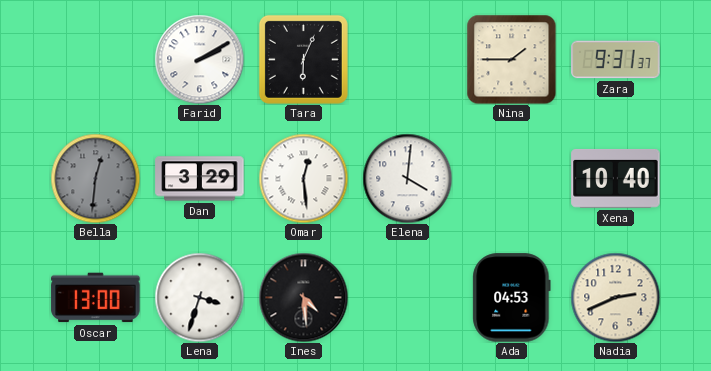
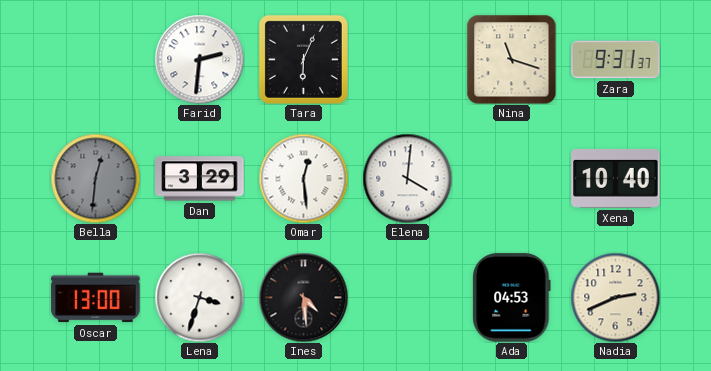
Farid: 2:10 -> 2:31 (199, 59)
Nina: 1:45 -> 11:18 (511, 59)
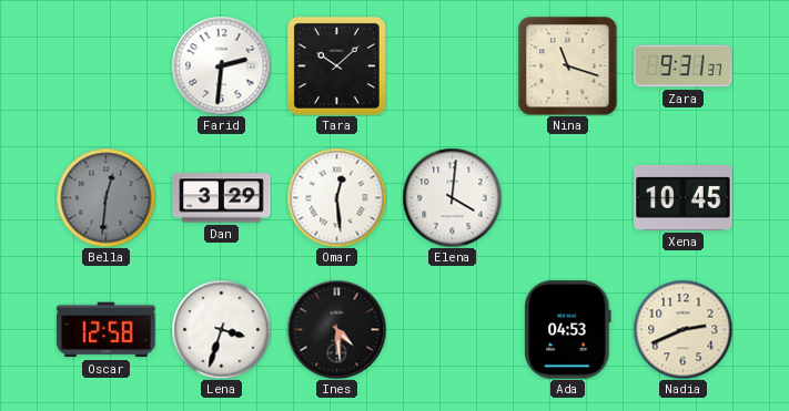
Tara: 6:04 -> 10:08 (336, 65)
Xena: 10:40 -> 10:45 (684, 197)
Oscar: 13:00 -> 12:58 (107, 330)
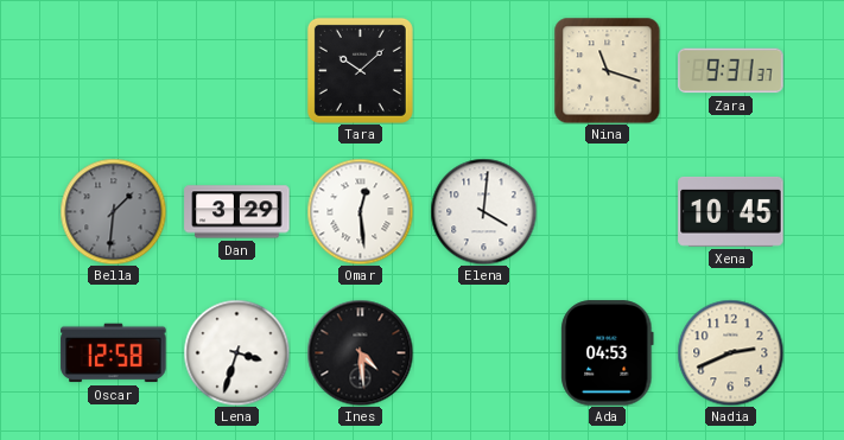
Farid: 2:31 -> none (221, 65)
Bella: 12:31 -> 1:31 (113, 211)
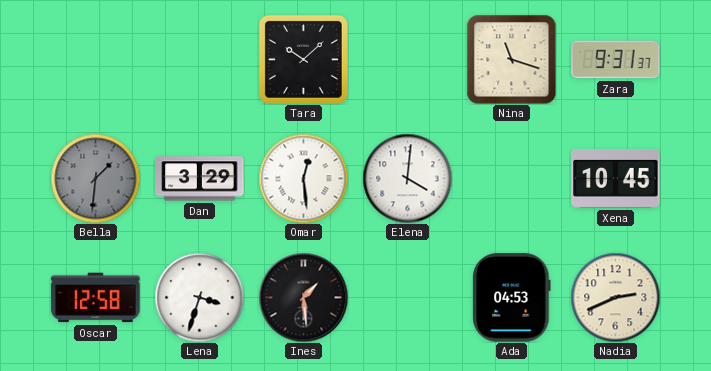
Ines: 4:29 -> 1:29 (303, 297)
